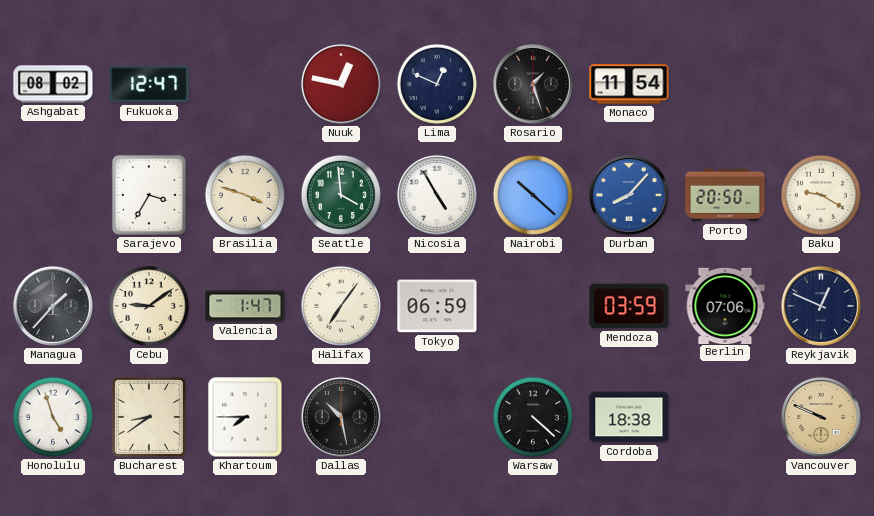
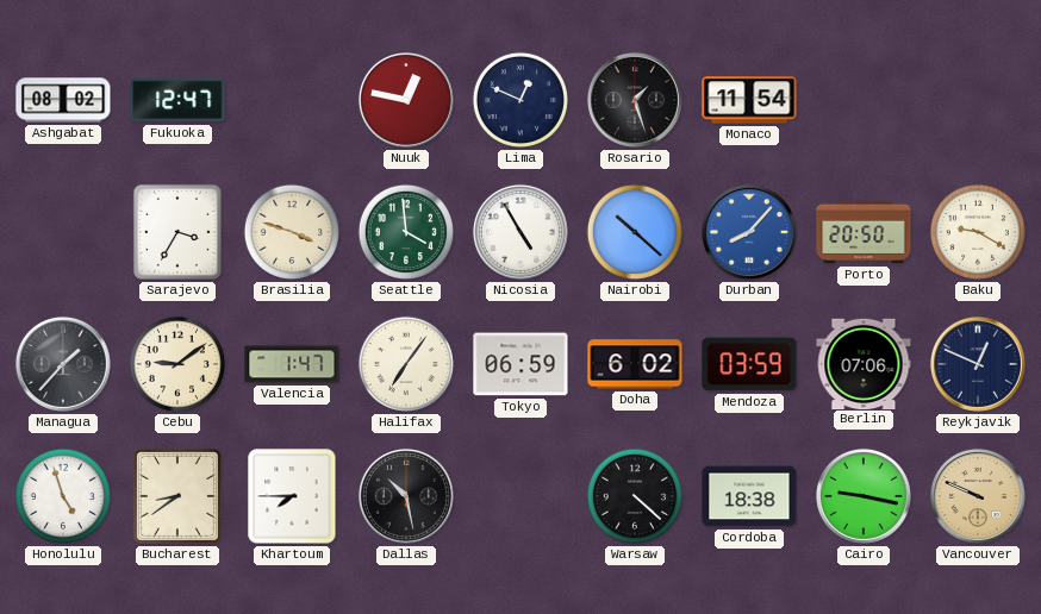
Doha: none -> 6:02 (635, 364)
Cairo: none -> 9:17 (864, 496)
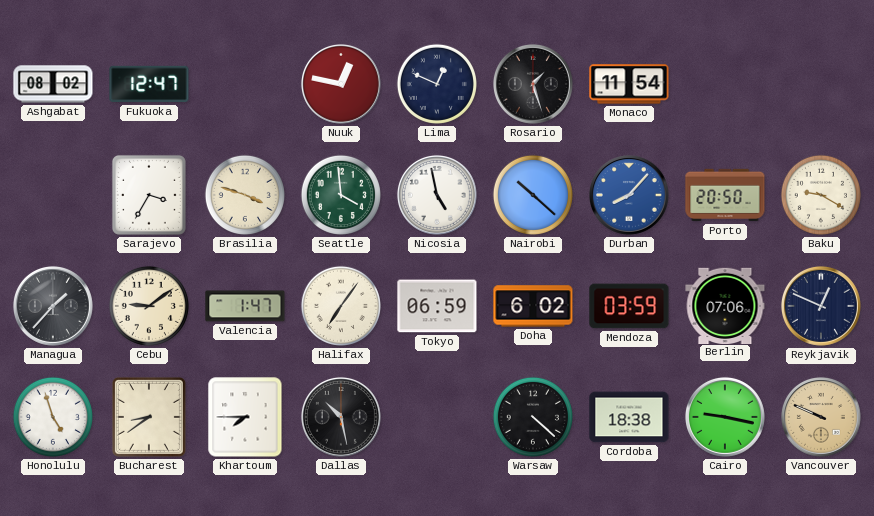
Nicosia: 4:55 -> 4:58 (437, 195)
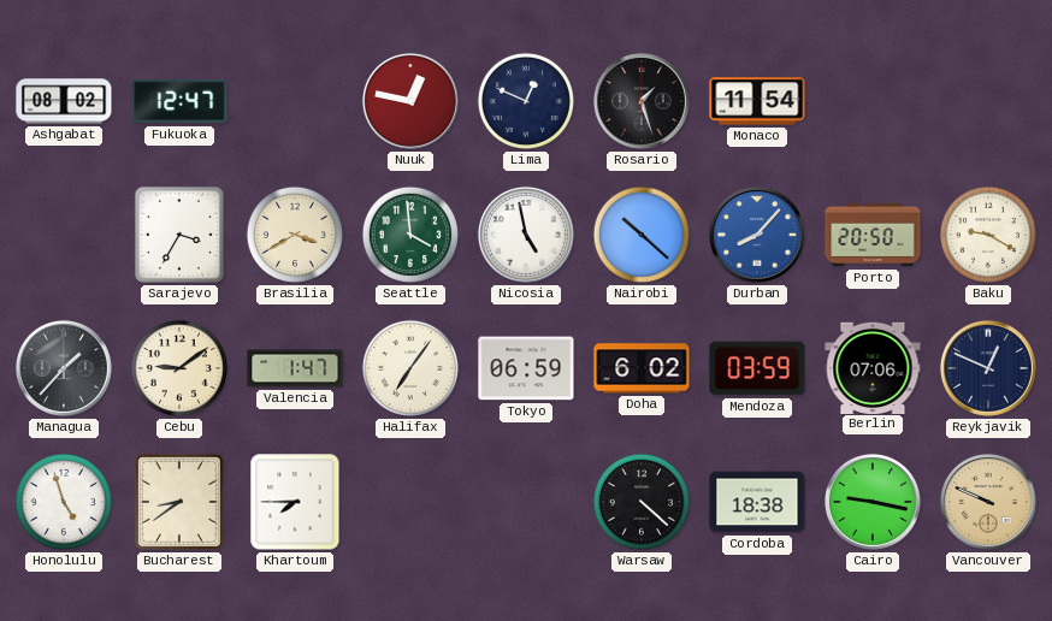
Brasilia: 3:48 -> 3:40 (295, 235)
Dallas: 10:28 -> none (341, 417)
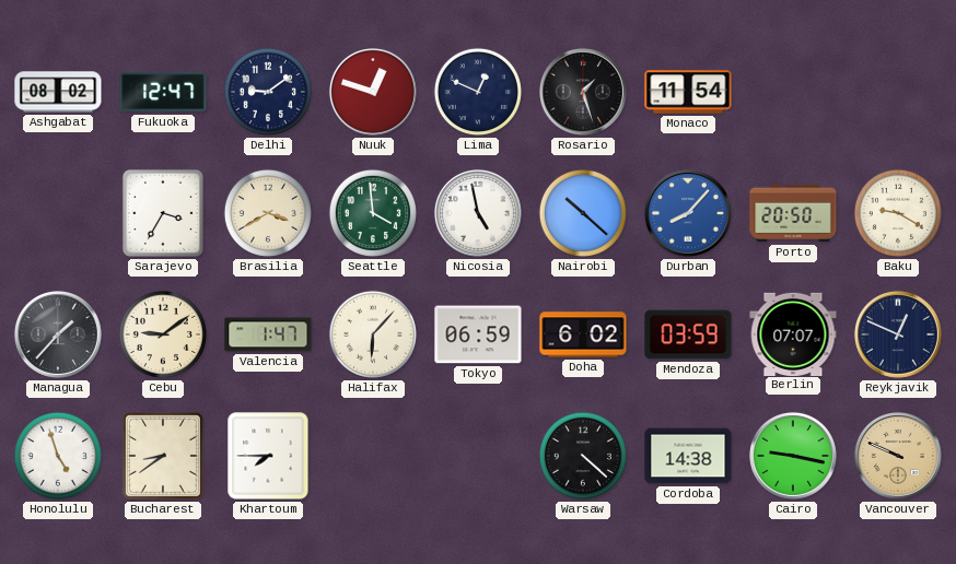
Delhi: none -> 9:09 (268, 92)
Nuuk: 12:47 -> 12:48 (373, 92)
Halifax: 7:06 -> 6:07 (373, 334)
Berlin: 07:06 -> 07:07 (793, 333)
Cordoba: 18:38 -> 14:38 (688, 456)
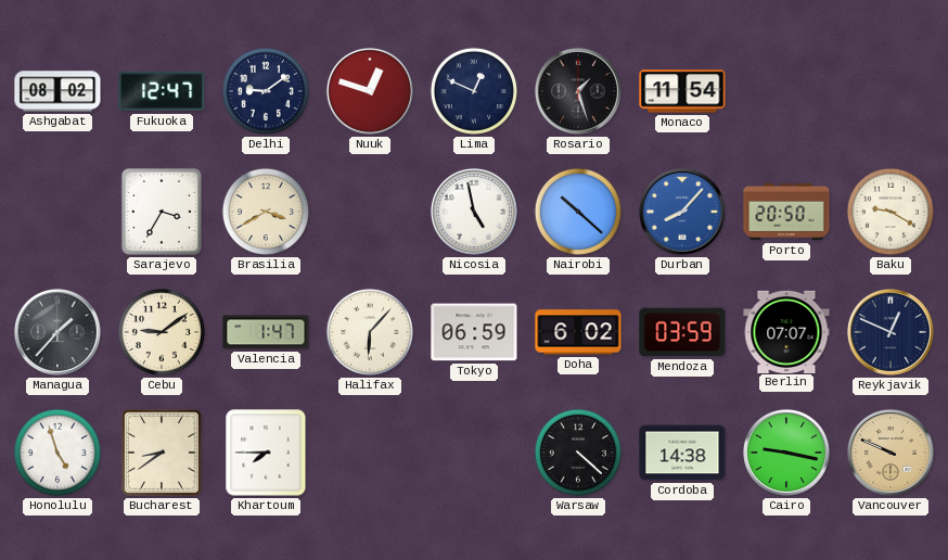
Seattle: 3:59 -> none (373, 213)
